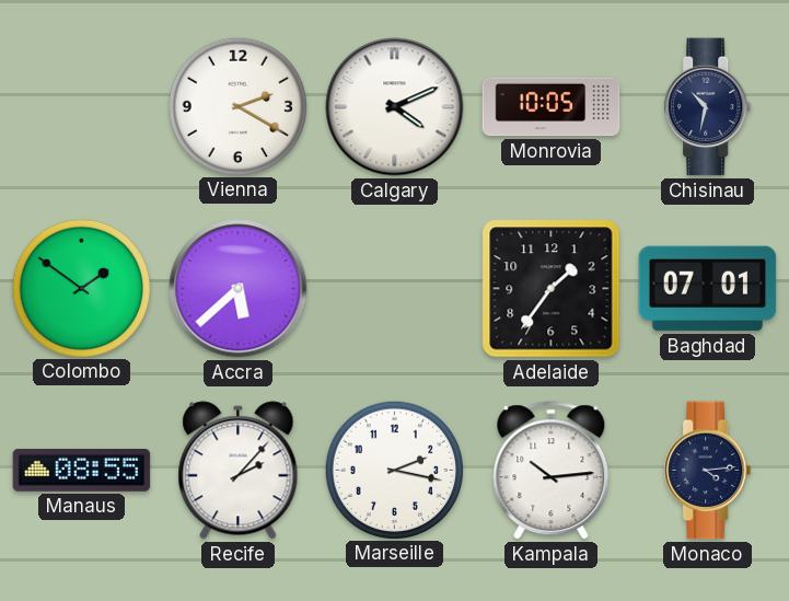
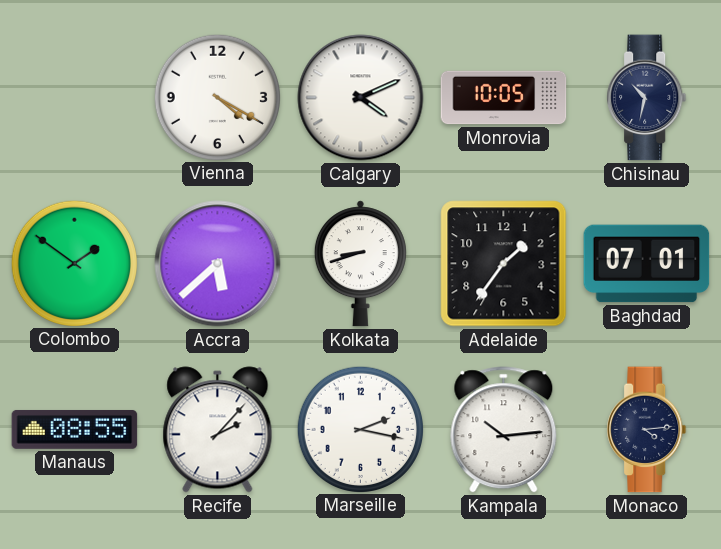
Vienna: 2:20 -> 4:20 (217, 97)
Kolkata: none -> 8:42 (360, 264)
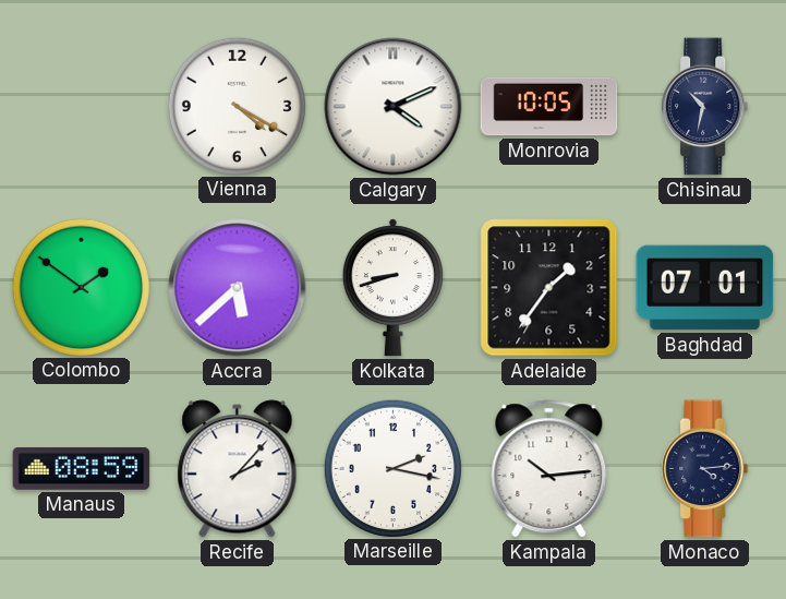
Manaus: 08:55 -> 08:59 (82, 468)
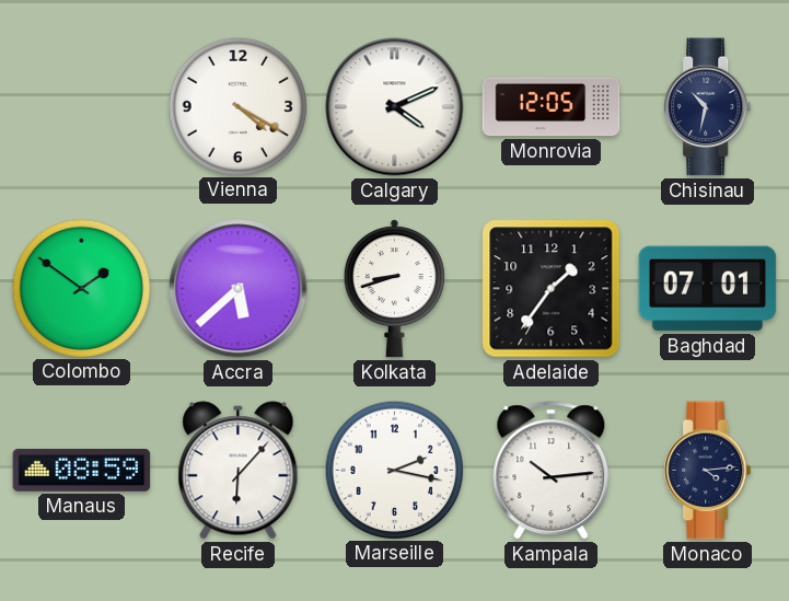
Monrovia: 10:05 -> 12:05 (552, 107)
Recife: 2:07 -> 6:07 (239, 471)
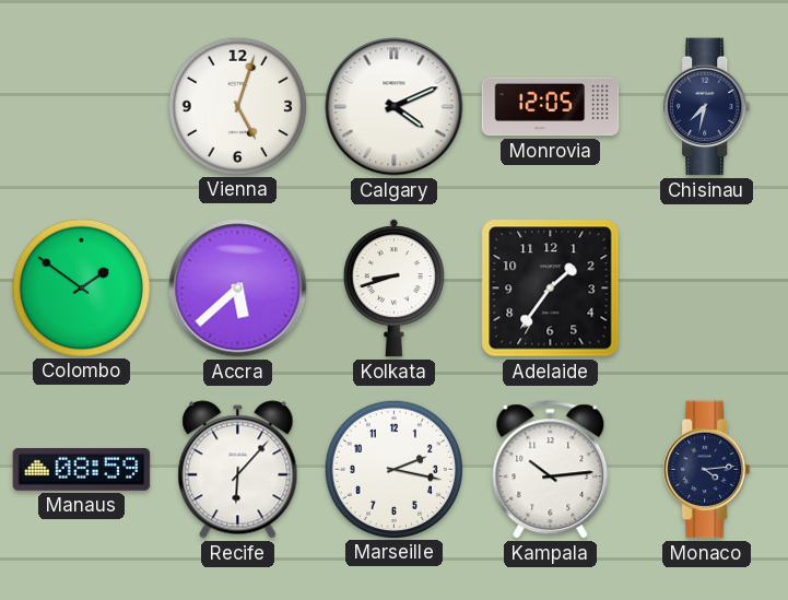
Vienna: 4:20 -> 5:03 (237, 106)
Chisinau: 10:32 -> 7:32 (707, 107)
Baghdad: 07:01 -> none (708, 289)
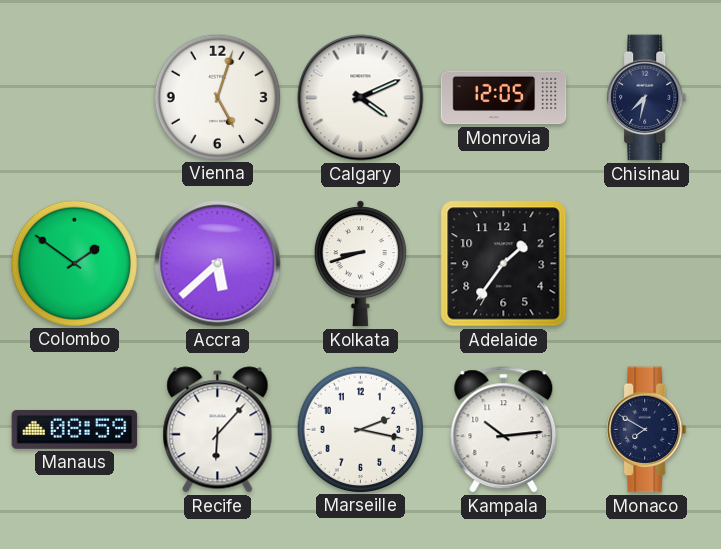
Monaco: 4:14 -> 7:50 (647, 430)
